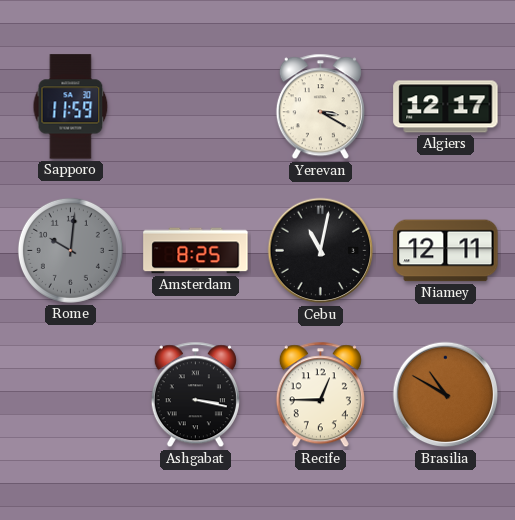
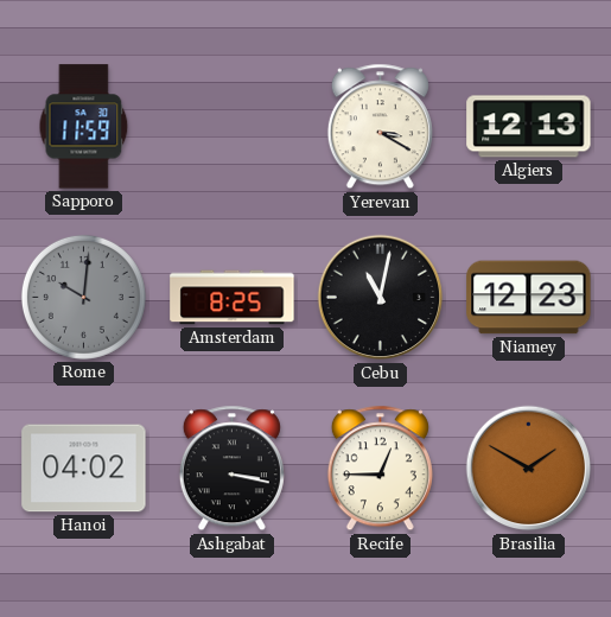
Algiers: 12:17 -> 12:13 (529, 127)
Niamey: 12:11 -> 12:23 (529, 298)
Hanoi: none -> 04:02 (84, 469)
Brasilia: 10:50 -> 1:50 (529, 469)
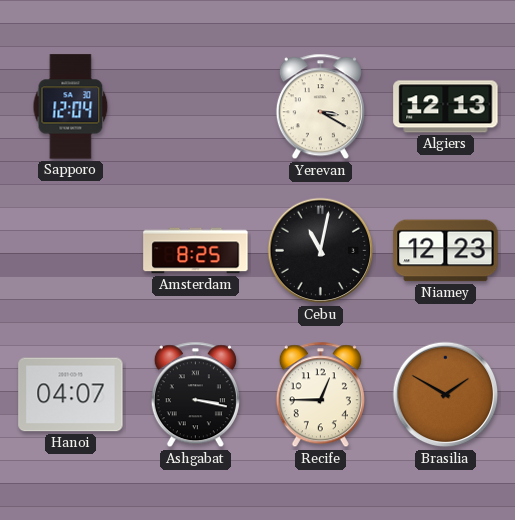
Sapporo: 11:59 -> 12:04 (71, 107)
Rome: 10:01 -> none (83, 297)
Hanoi: 04:02 -> 04:07 (71, 395)
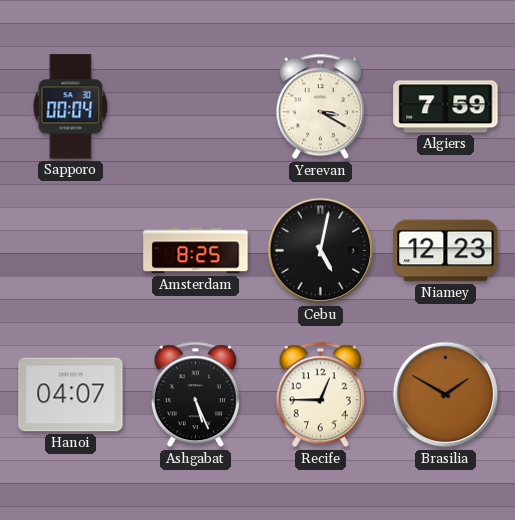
Sapporo: 12:04 -> 00:04 (71, 107)
Algiers: 12:13 -> 7:59 (446, 107)
Cebu: 11:02 -> 5:02 (321, 251)
Ashgabat: 3:17 -> 5:26 (195, 395)
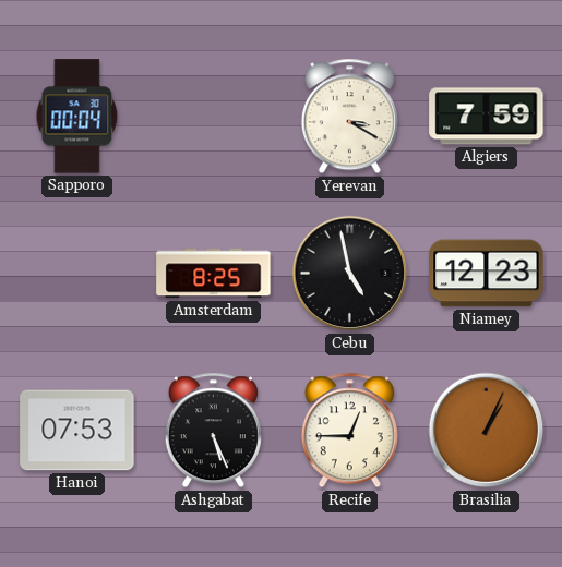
Cebu: 5:02 -> 4:58 (350, 274)
Hanoi: 04:07 -> 07:53 (77, 431)
Brasilia: 1:50 -> 1:04 (487, 431)
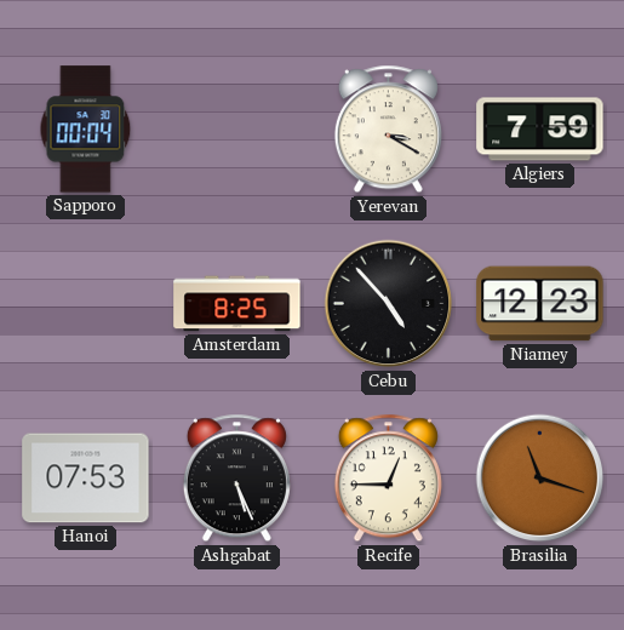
Cebu: 4:58 -> 4:53 (389, 304)
Brasilia: 1:04 -> 11:18 (540, 479)
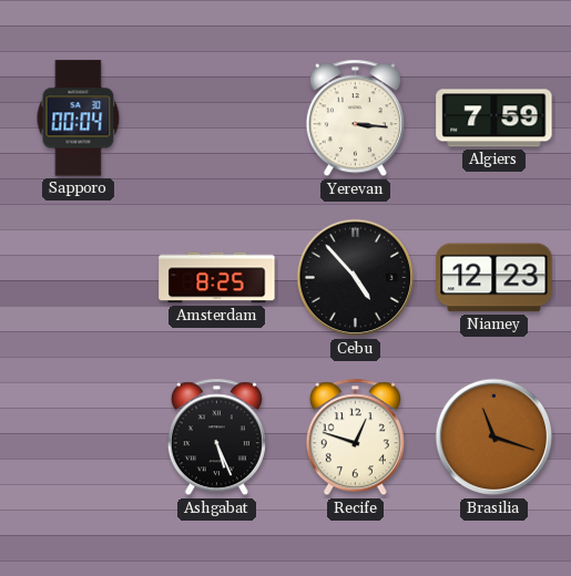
Yerevan: 3:20 -> 3:16 (355, 119)
Hanoi: 07:53 -> none (86, 479)
Recife: 12:45 -> 12:48 (355, 438)
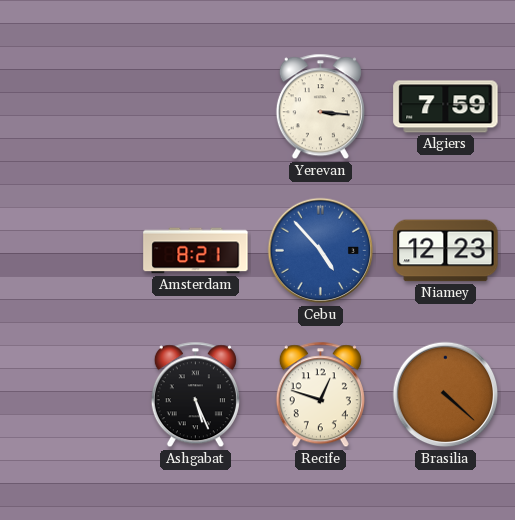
Sapporo: 00:04 -> none (79, 119)
Amsterdam: 8:25 -> 8:21 (196, 251)
Cebu dial: black -> blue (321, 251)
Brasilia: 11:18 -> 4:22 (446, 395)
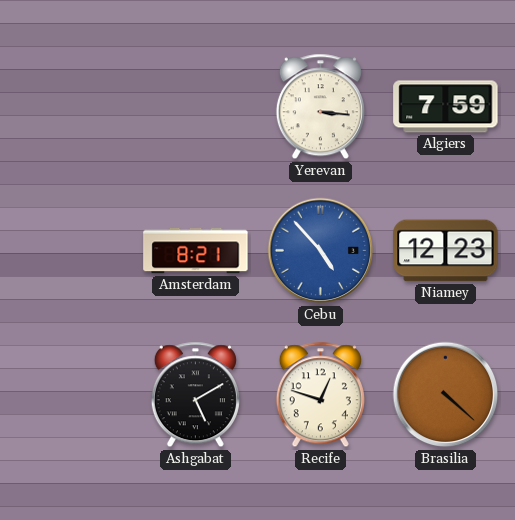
Ashgabat: 5:26 -> 5:10 (195, 395)
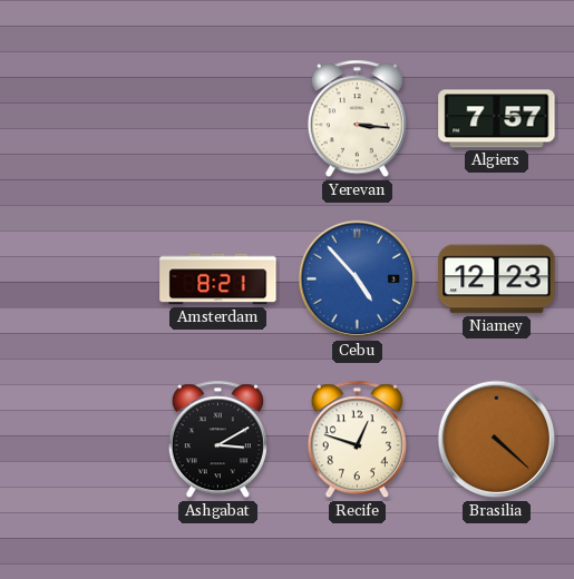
Algiers: 7:59 -> 7:57 (497, 119)
Ashgabat: 5:10 -> 3:10 (217, 440)
